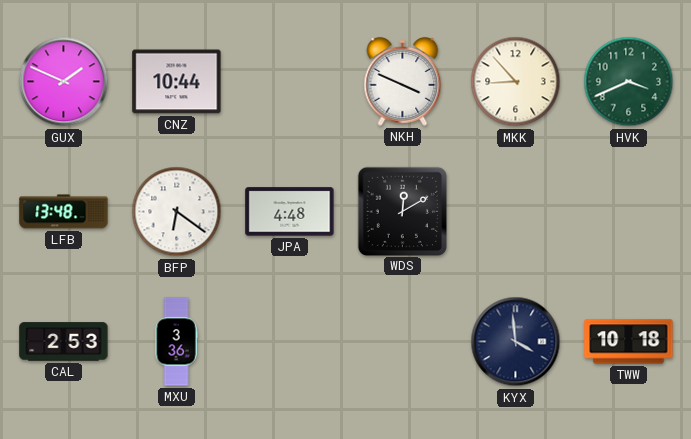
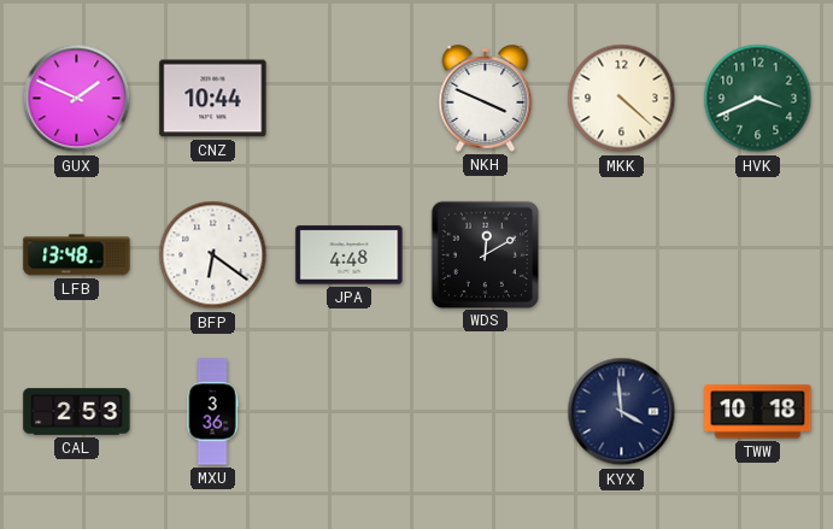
MKK: 8:53 -> 4:22 (622, 99)
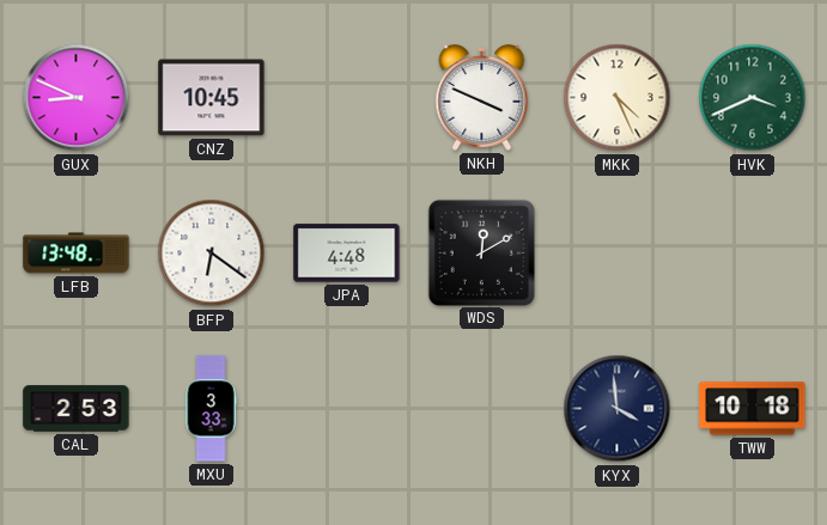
GUX: 1:49 -> 8:49 (77, 98)
CNZ: 10:44 -> 10:45 (212, 98)
MKK: 4:22 -> 4:26 (618, 98)
MXU: 3:36 -> 3:33 (211, 409)
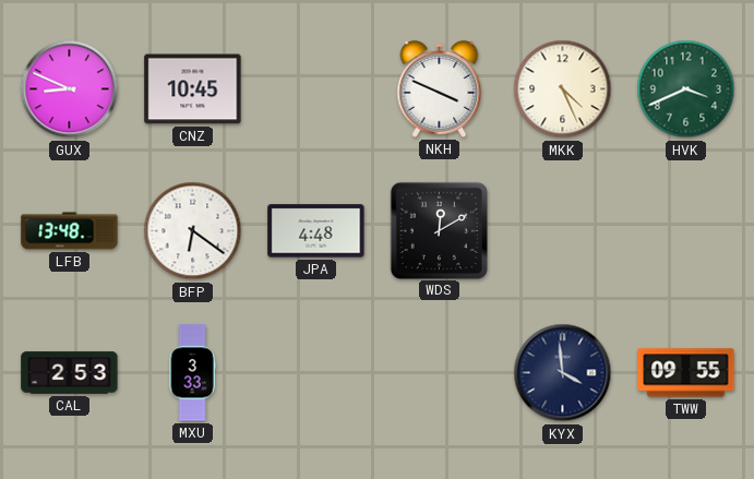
TWW: 10:18 -> 09:55 (686, 373)
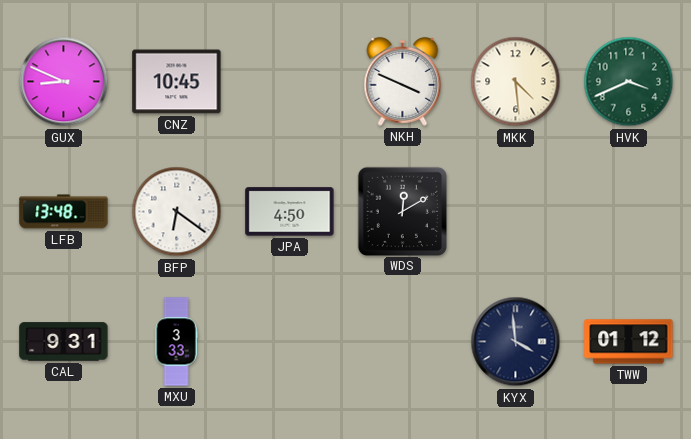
MKK: 4:26 -> 4:29 (516, 82)
JPA: 4:48 -> 4:50 (290, 212)
CAL: 2:53 -> 9:31 (64, 342)
TWW: 09:55 -> 01:12 (629, 342)
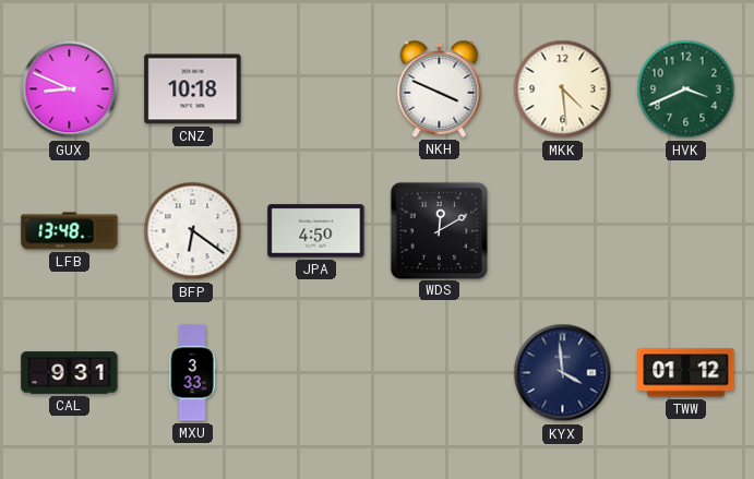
CNZ: 10:45 -> 10:18 (193, 89)
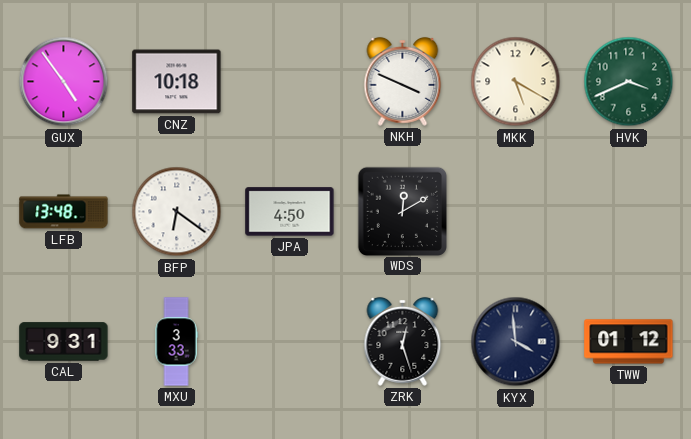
GUX: 8:49 -> 4:54 (64, 82)
MKK: 4:29 -> 5:20 (516, 82)
ZRK: none -> 12:27 (403, 341)
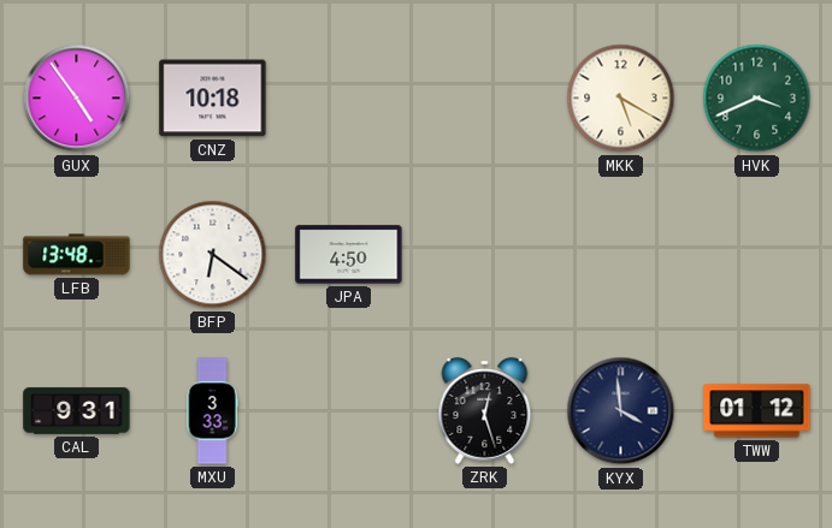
NKH: 3:49 -> none (403, 81)
WDS: 12:10 -> none (402, 211)
